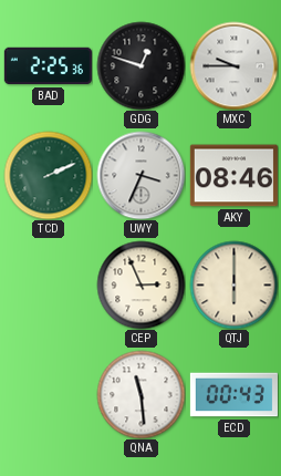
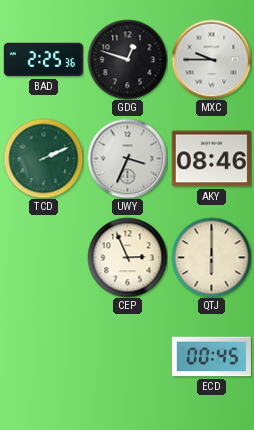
QNA: 11:29 -> none (140, 394)
ECD: 00:43 -> 00:45 (211, 357)
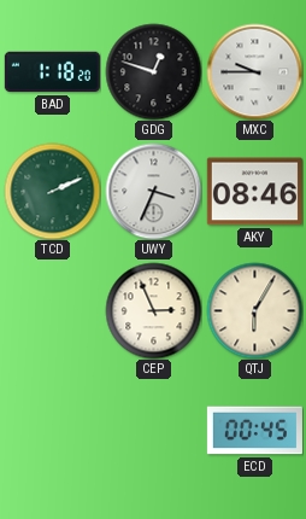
BAD: 2:25 -> 1:18 (52, 72)
QTJ: 6:00 -> 6:05 (254, 310)
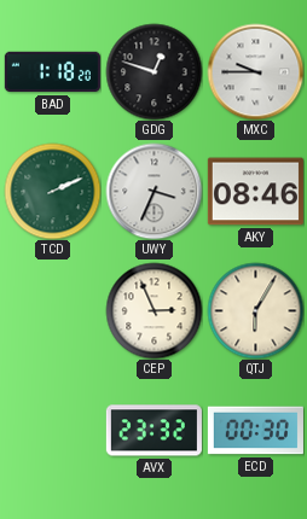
AVX: none -> 23:32 (153, 431)
ECD: 00:45 -> 00:30 (255, 431)
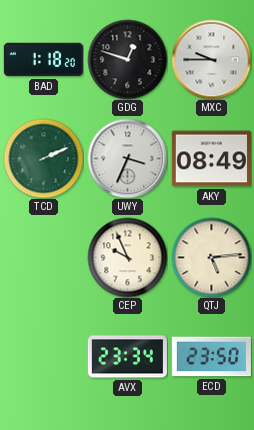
AKY: 08:46 -> 08:49 (211, 159)
CEP: 2:56 -> 9:56 (127, 257)
QTJ: 6:05 -> 5:14 (211, 257)
AVX: 23:32 -> 23:34 (127, 357)
ECD: 00:30 -> 23:50 (211, 357)
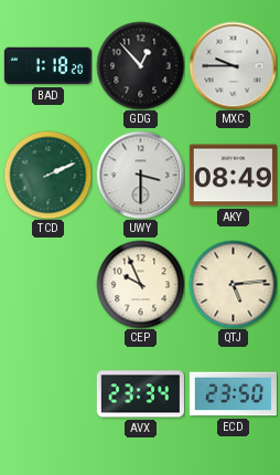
GDG: 12:48 -> 12:53 (140, 65)
UWY: 3:34 -> 3:30 (140, 175)
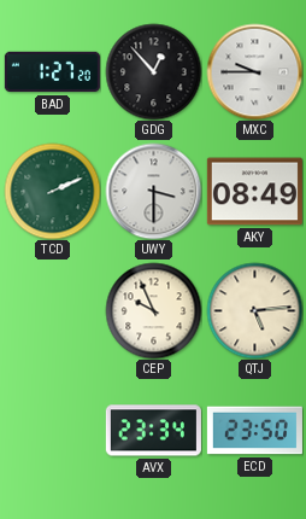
BAD: 1:18 -> 1:27 (52, 72)
